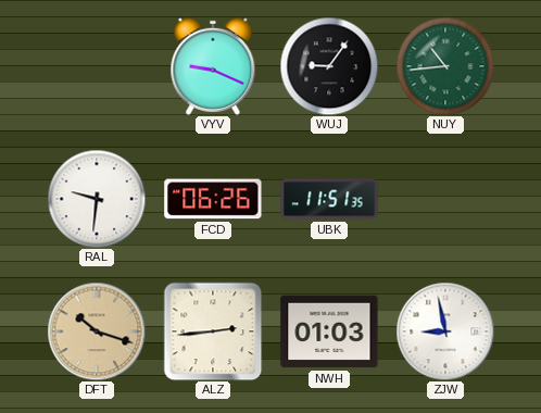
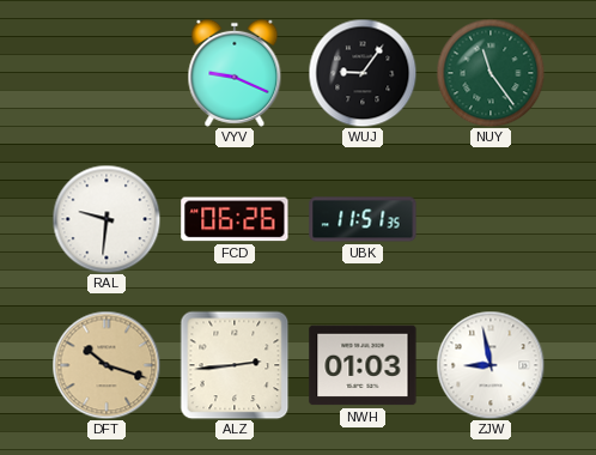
NUY: 10:44 -> 11:24 (491, 73)
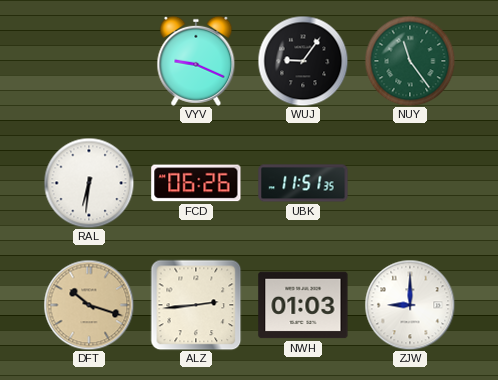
RAL: 9:31 -> 6:31 (89, 183)
ZJW: 8:58 -> 9:00 (410, 305)
